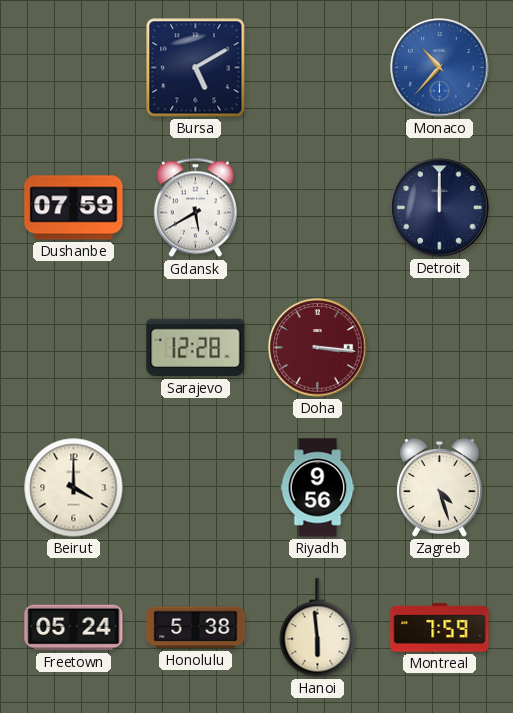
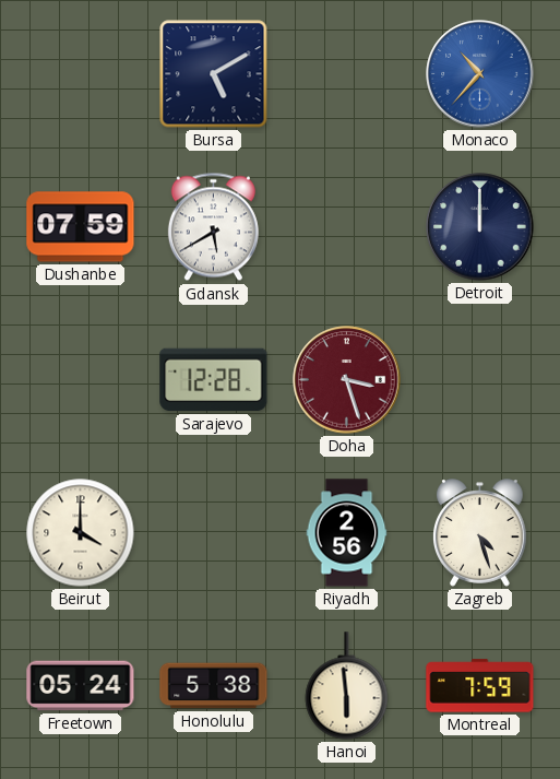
Doha: 3:16 -> 3:27 (347, 380)
Riyadh: 9:56 -> 2:56 (347, 533)
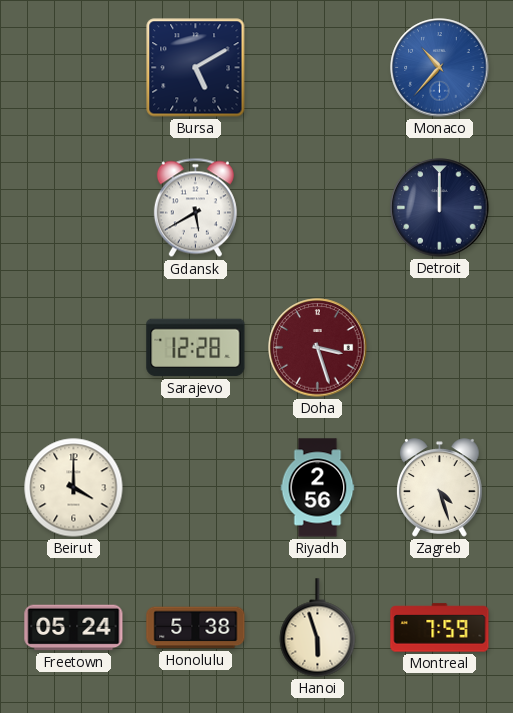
Dushanbe: 07:59 -> none (81, 227)
Hanoi: 5:59 -> 5:57 (318, 628)
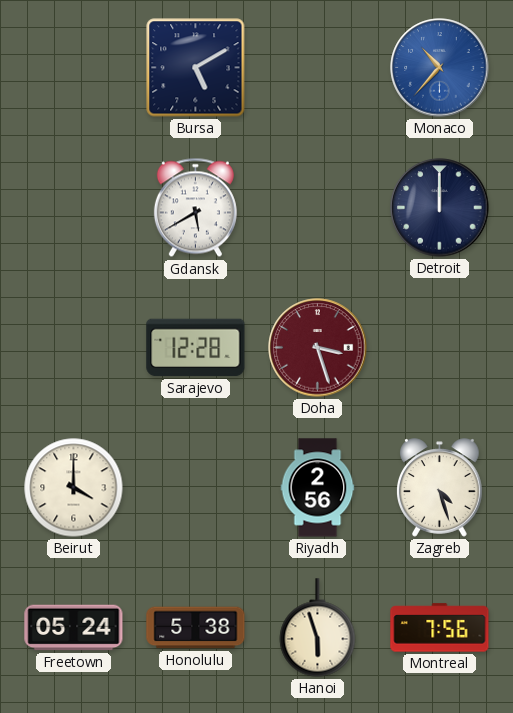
Montreal: 7:59 -> 7:56 (440, 628)
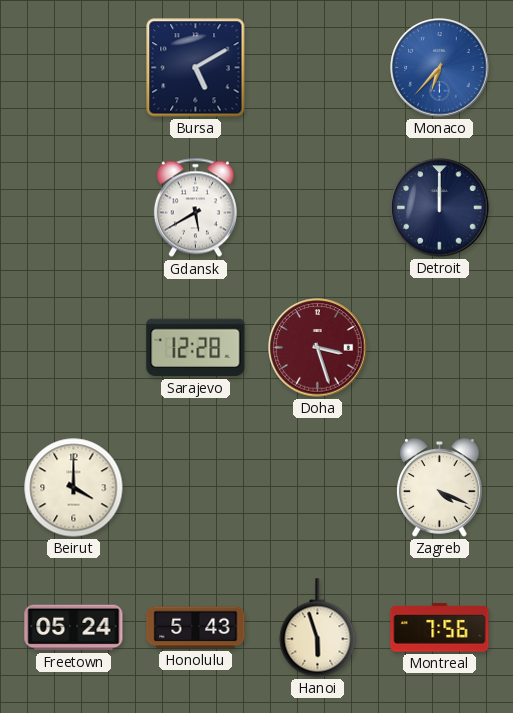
Monaco: 10:37 -> 6:37 (440, 68)
Riyadh: 2:56 -> none (318, 488)
Zagreb: 4:27 -> 4:19 (440, 488)
Honolulu: 5:38 -> 5:43 (196, 628)
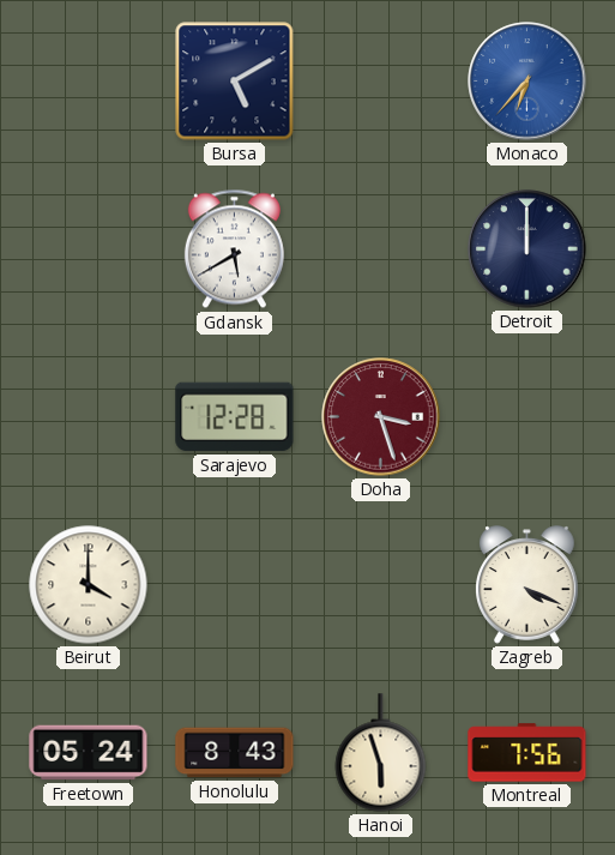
Honolulu: 5:43 -> 8:43 (235, 753)
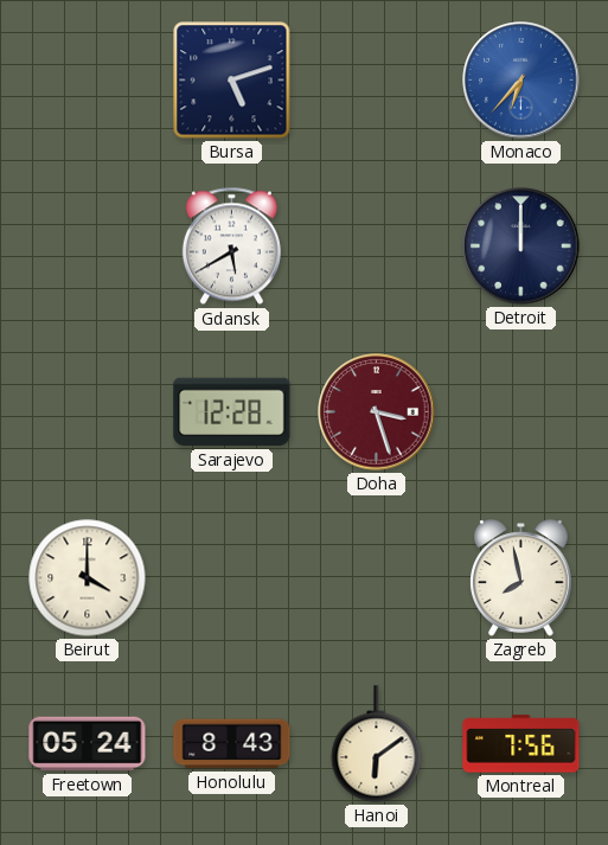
Bursa: 5:10 -> 5:12 (232, 81)
Zagreb: 4:19 -> 7:58 (521, 578)
Hanoi: 5:57 -> 6:09 (377, 744)
